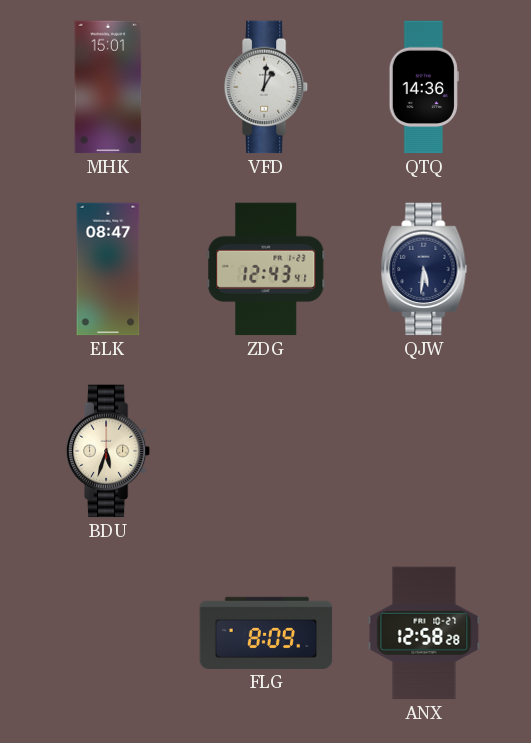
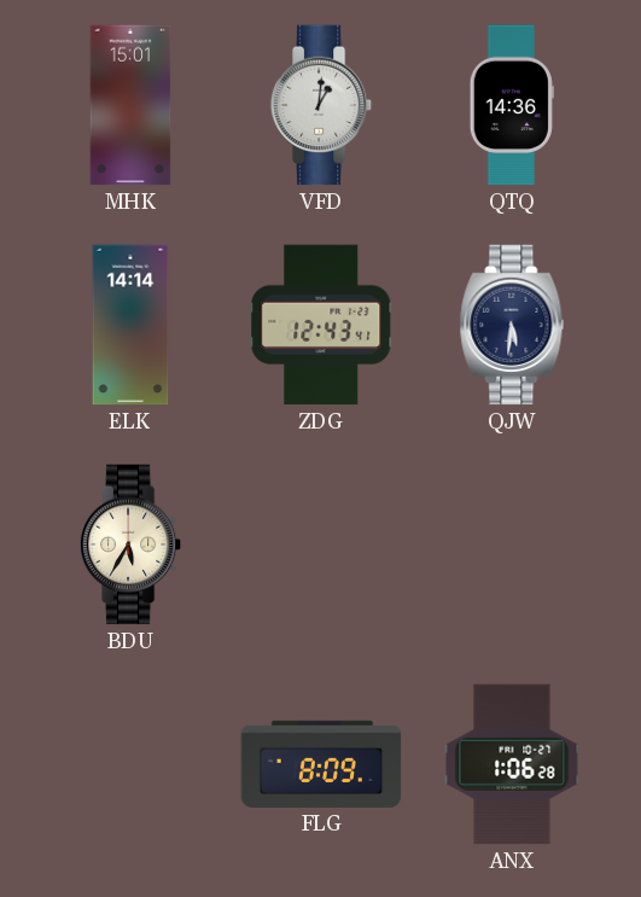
ELK: 08:47 -> 14:14 (130, 325)
BDU: 5:33 -> 5:35 (130, 544)
ANX: 12:58 -> 1:06 (512, 764)
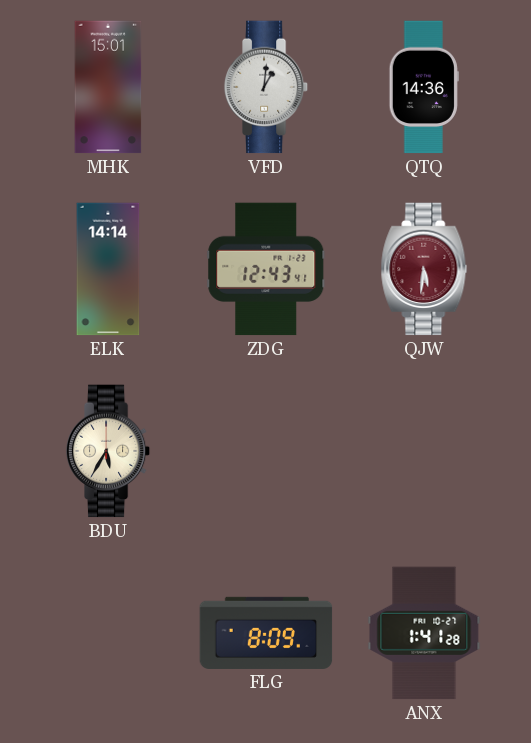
QJW dial: navy -> burgundy (424, 269)
ANX: 1:06 -> 1:41 (424, 633)
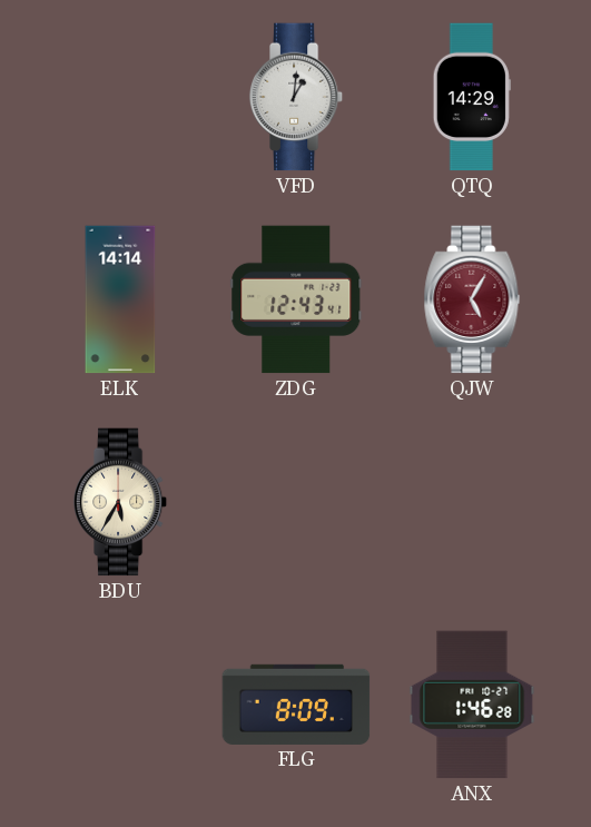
MHK: 15:01 -> none (108, 87)
QTQ: 14:36 -> 14:29 (472, 97)
QJW: 5:31 -> 5:05 (472, 299)
ANX: 1:41 -> 1:46 (472, 705)
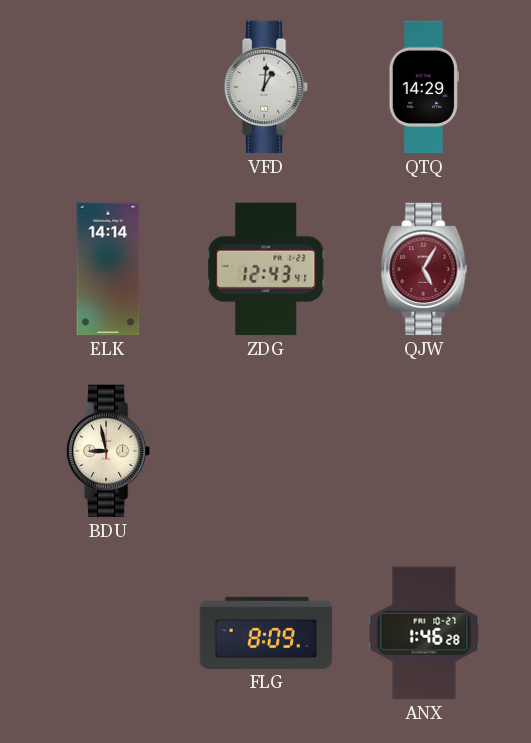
BDU: 5:35 -> 8:58 (108, 451)
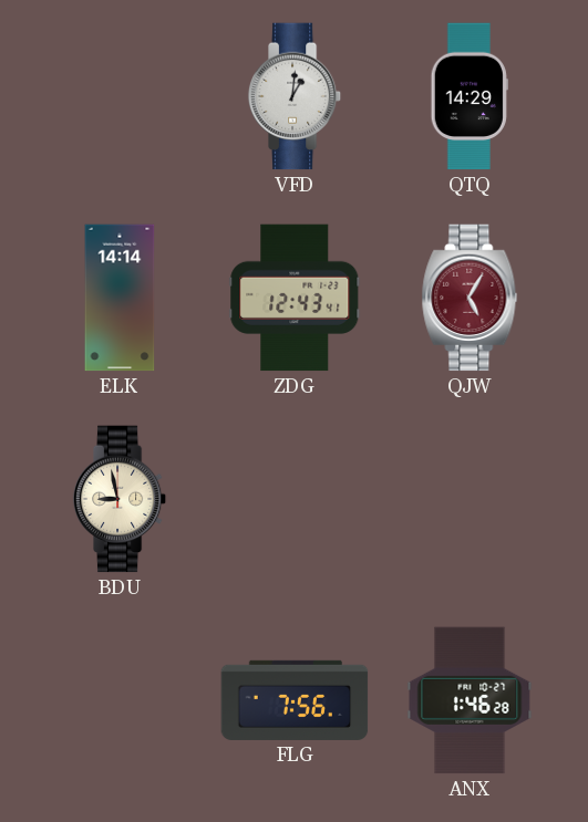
FLG: 8:09 -> 7:56 (295, 700)
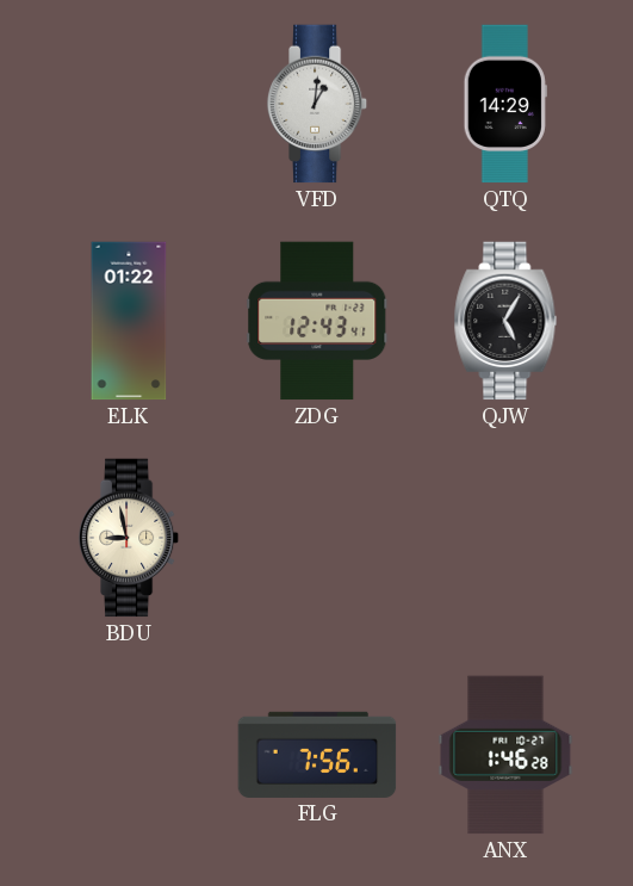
ELK: 14:14 -> 01:22 (129, 321)
QJW dial: burgundy -> black (505, 321)
